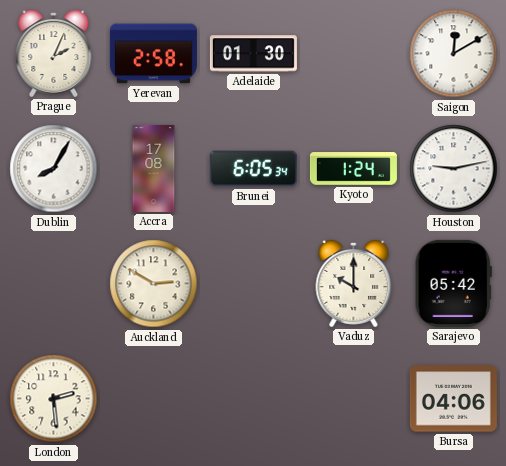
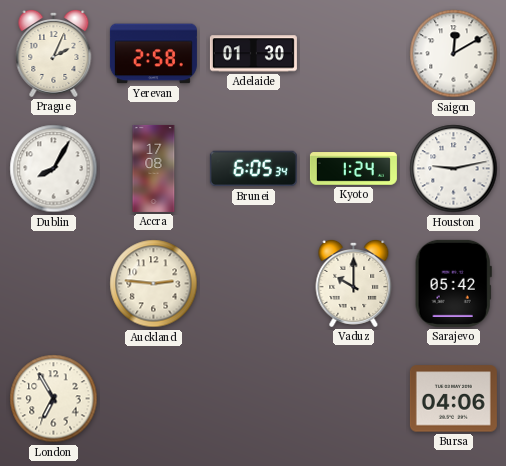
Auckland: 2:50 -> 2:46 (154, 284)
London: 2:29 -> 6:55 (54, 399)
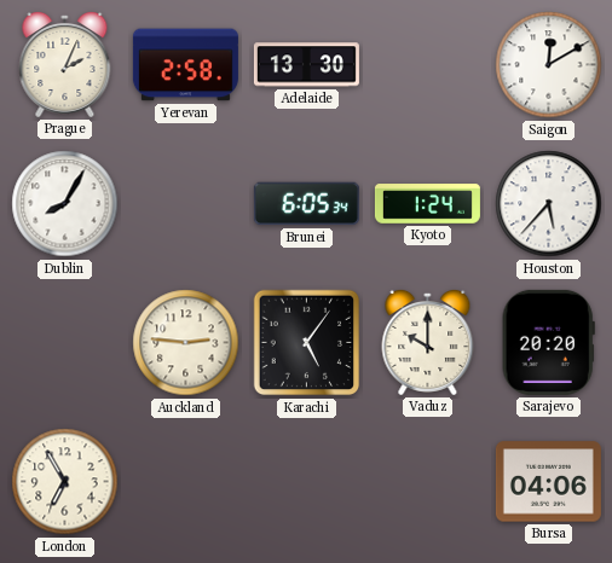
Adelaide: 01:30 -> 13:30 (306, 65)
Accra: 17:08 -> none (154, 168)
Houston: 9:13 -> 5:37 (549, 204)
Karachi: none -> 5:06 (307, 343)
Sarajevo: 05:42 -> 20:20 (548, 342)
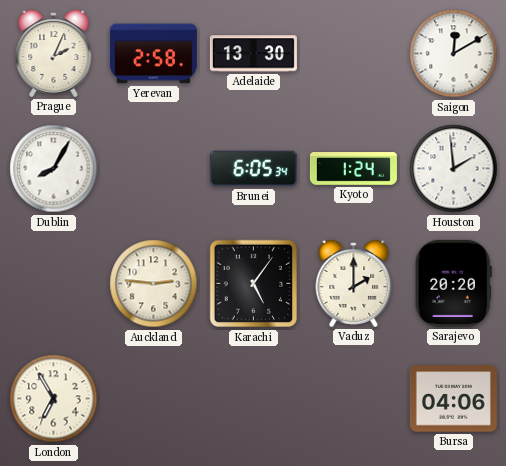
Houston: 5:37 -> 1:59 (454, 169)
Vaduz: 10:00 -> 2:00 (354, 283)
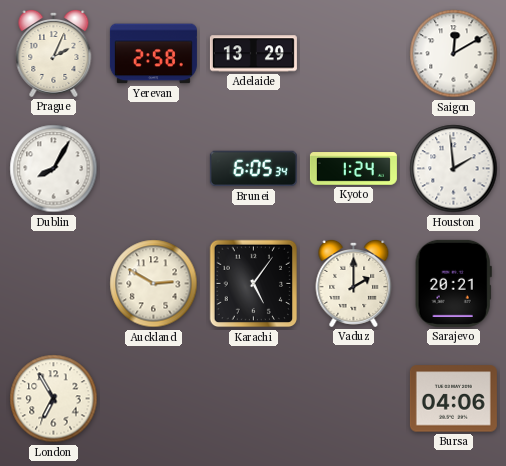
Adelaide: 13:30 -> 13:29 (253, 54)
Auckland: 2:46 -> 2:50 (154, 284)
Sarajevo: 20:20 -> 20:21 (453, 283)
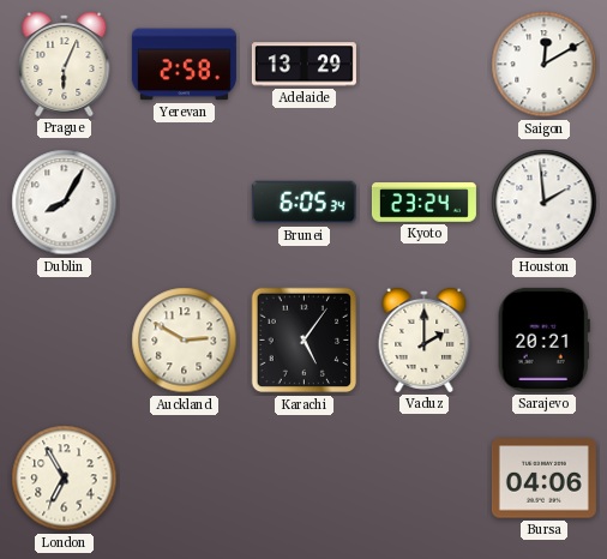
Prague: 2:04 -> 6:04 (65, 64)
Kyoto: 1:24 -> 23:24 (423, 203)
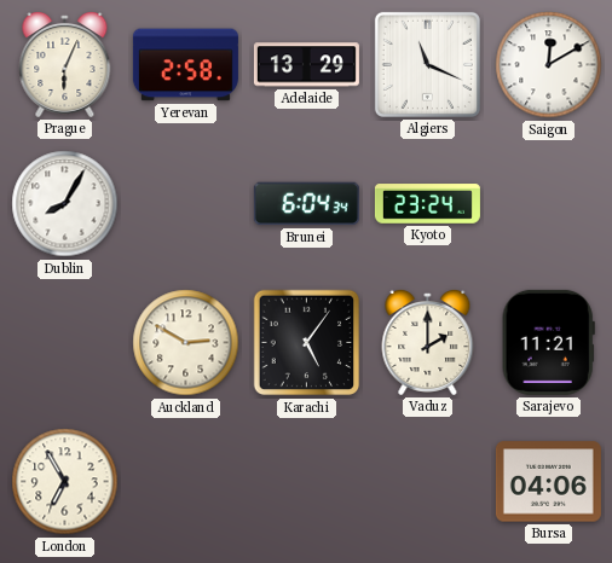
Algiers: none -> 11:19 (427, 64)
Brunei: 6:05 -> 6:04 (306, 204)
Houston: 1:59 -> none (545, 203)
Sarajevo: 20:21 -> 11:21 (548, 342)
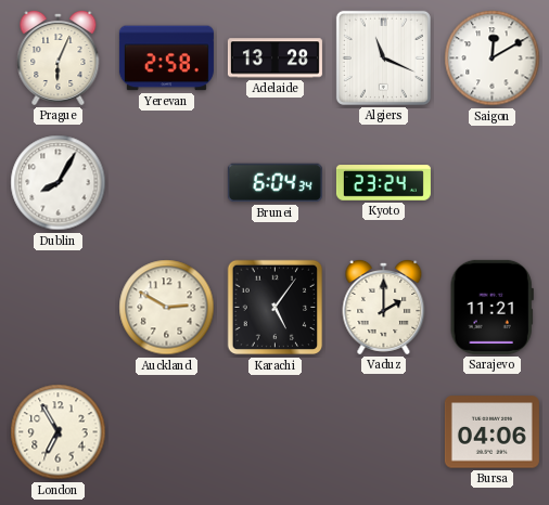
Adelaide: 13:29 -> 13:28 (274, 59)
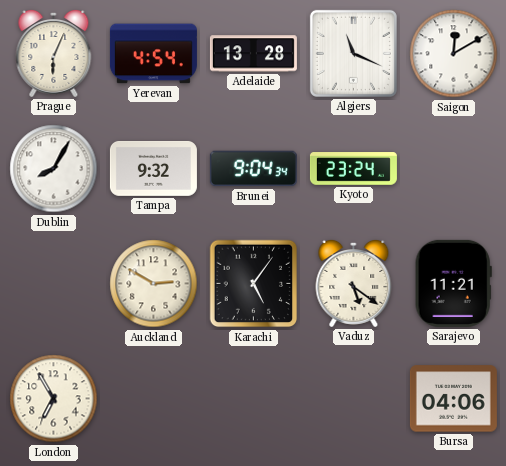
Yerevan: 2:58 -> 4:54 (153, 54)
Tampa: none -> 9:32 (153, 168)
Brunei: 6:04 -> 9:04 (253, 169)
Vaduz: 2:00 -> 5:21 (354, 283)
